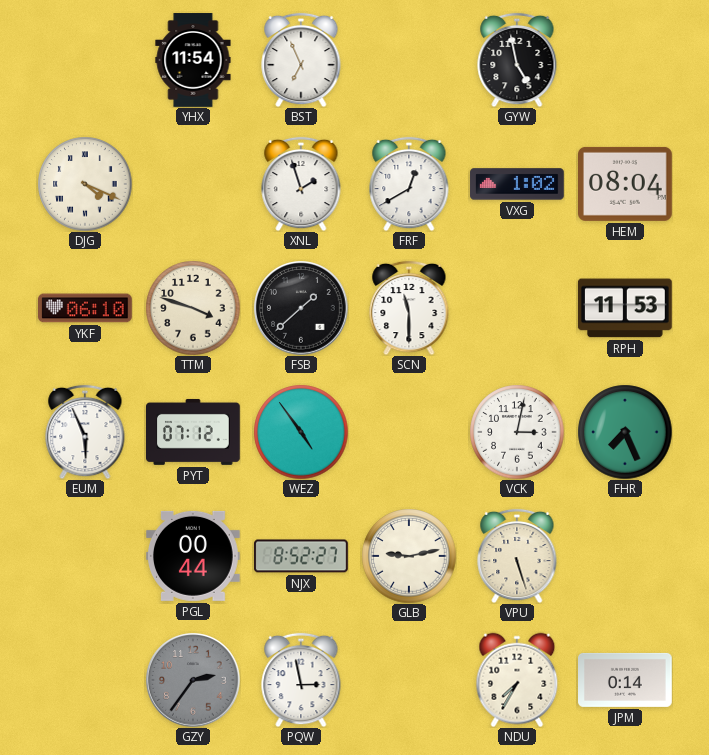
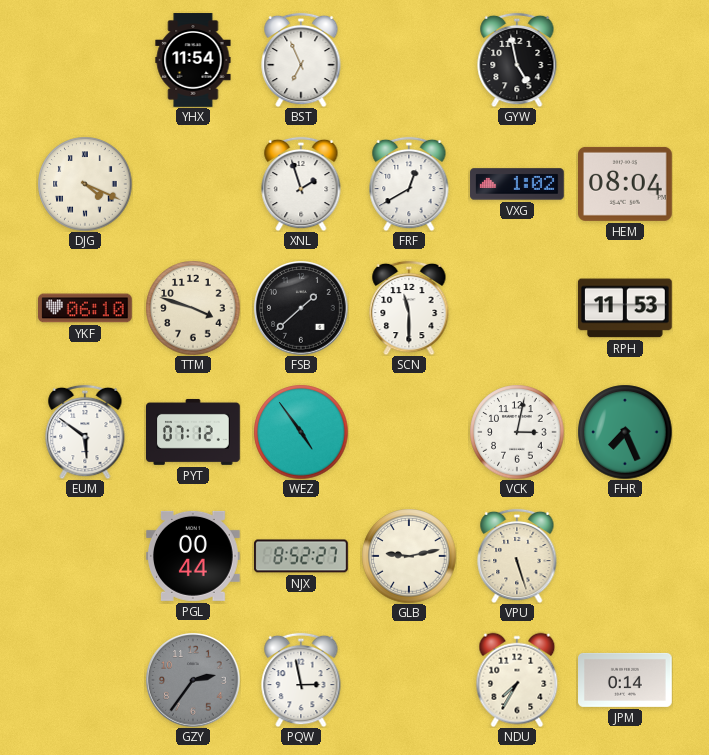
EUM: 5:56 -> 5:51 (85, 432)
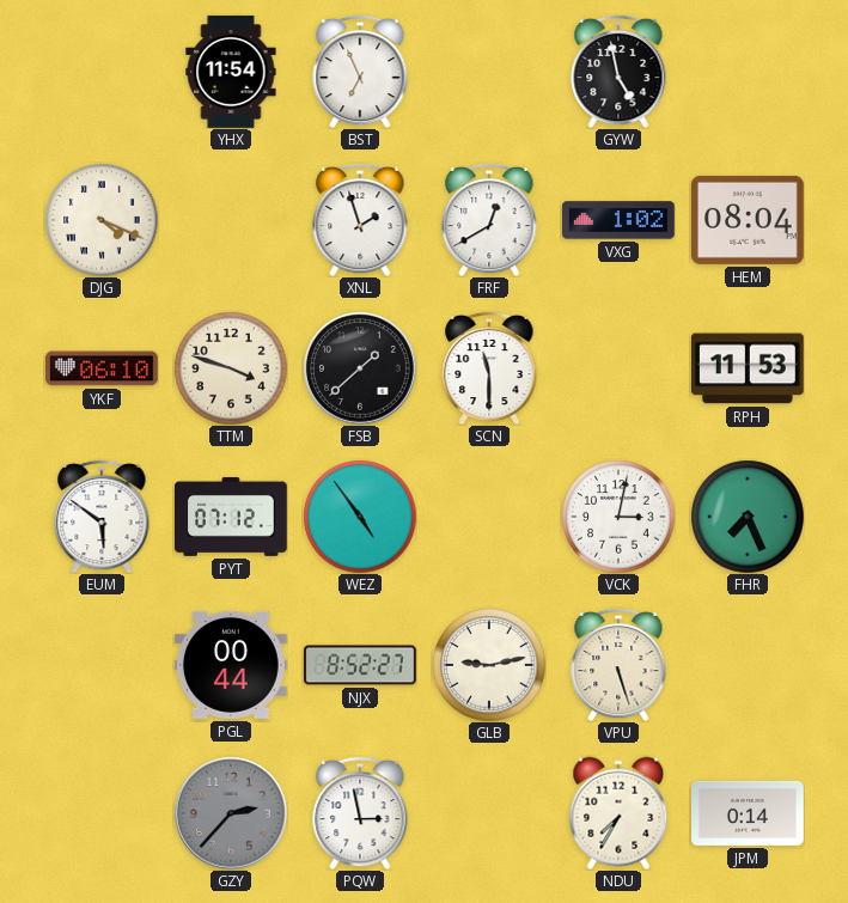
GZY: 2:36 -> 2:37 (231, 813)
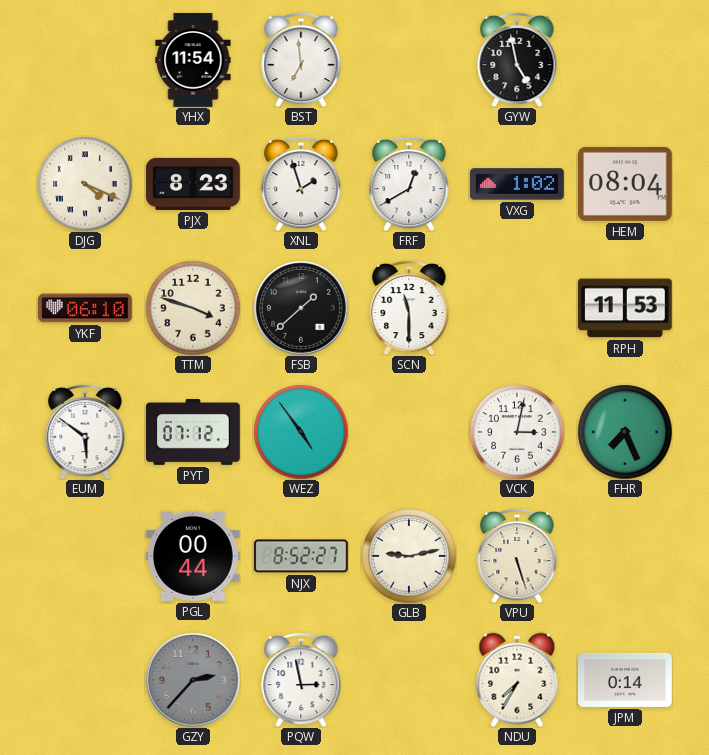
BST: 6:56 -> 6:59 (301, 60)
PJX: none -> 8:23 (193, 184)
